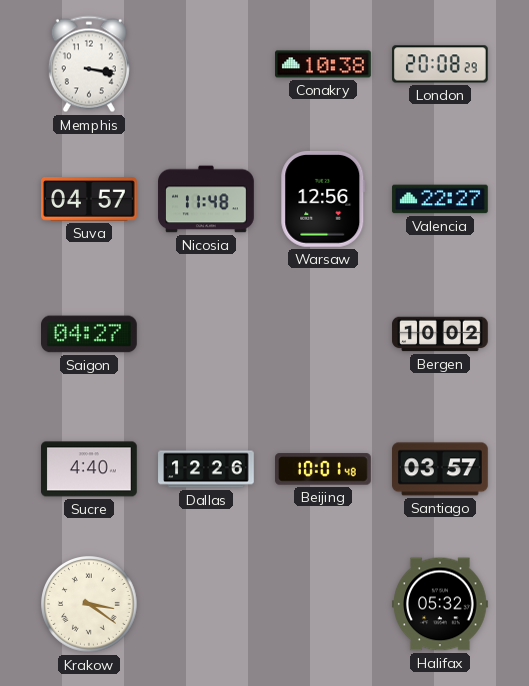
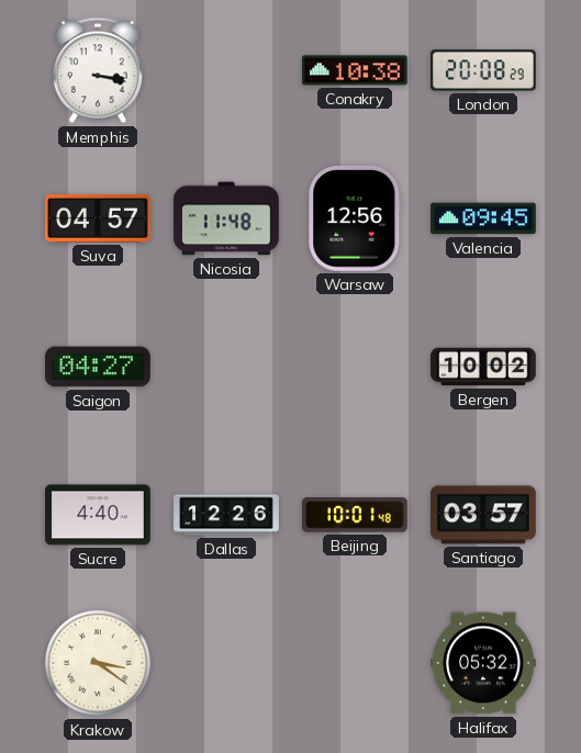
Valencia: 22:27 -> 09:45 (483, 218)
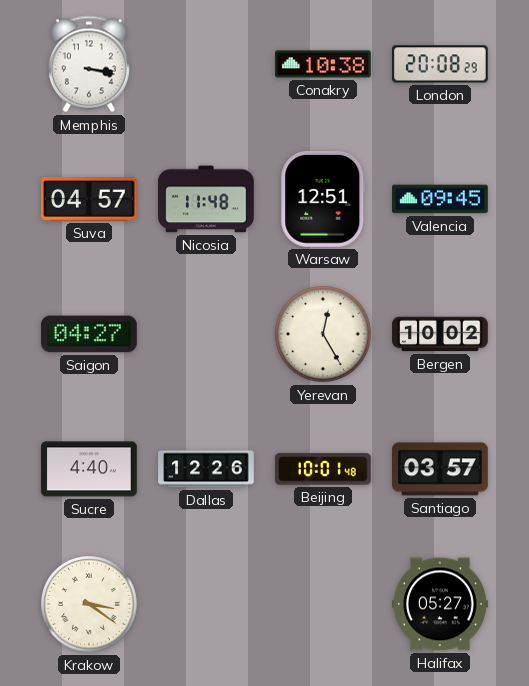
Warsaw: 12:56 -> 12:51 (323, 199)
Yerevan: none -> 12:25 (323, 334)
Halifax: 05:32 -> 05:27 (440, 604)
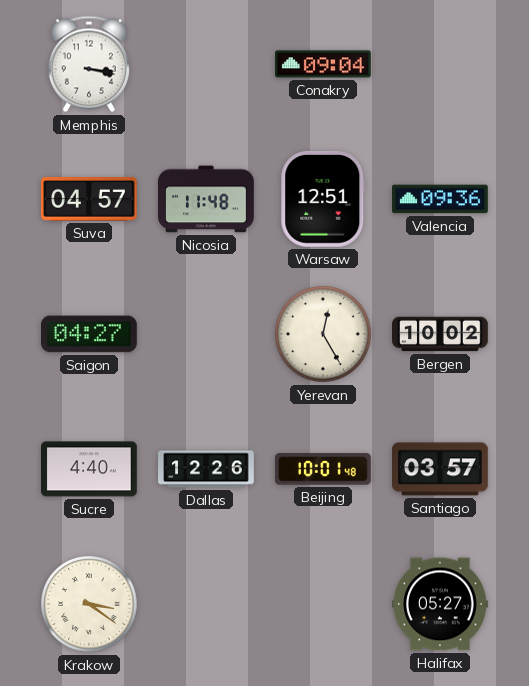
Conakry: 10:38 -> 09:04 (323, 64)
London: 20:08 -> none (441, 64)
Valencia: 09:45 -> 09:36 (440, 199)
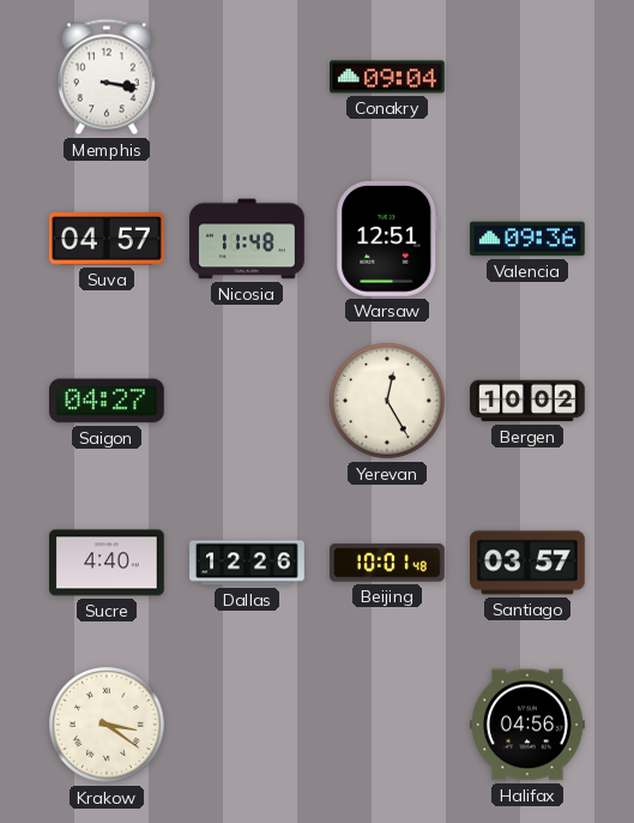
Halifax: 05:27 -> 04:56 (527, 725)
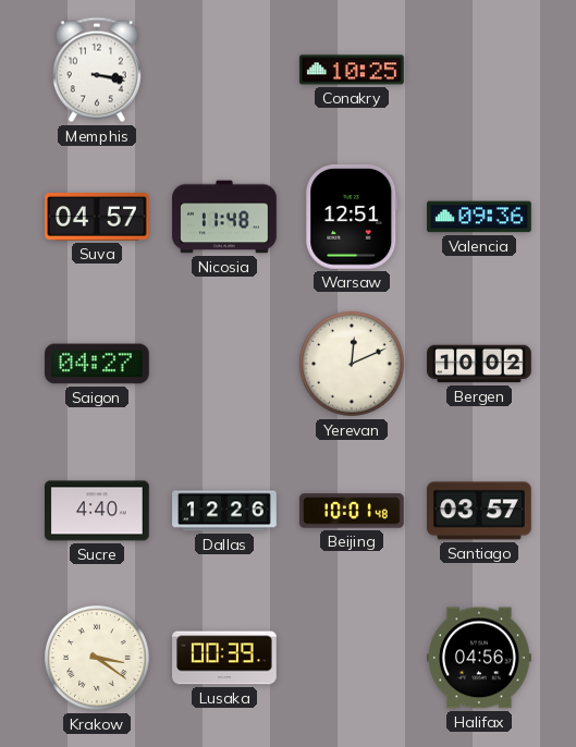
Conakry: 09:04 -> 10:25 (352, 70)
Yerevan: 12:25 -> 12:11 (352, 364)
Lusaka: none -> 00:39 (224, 658)
